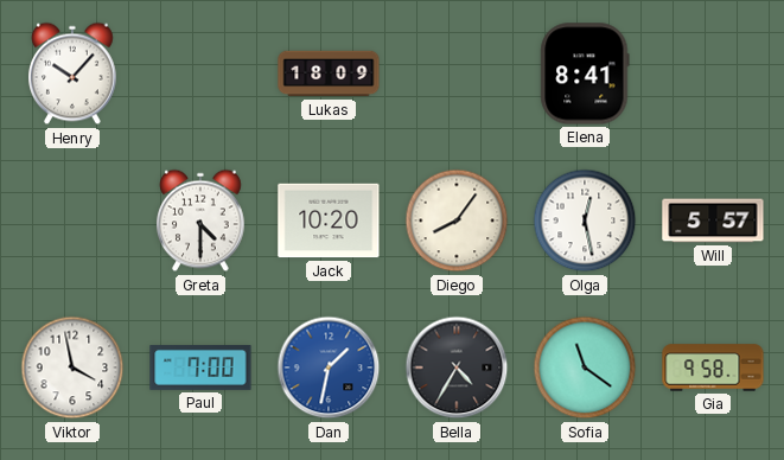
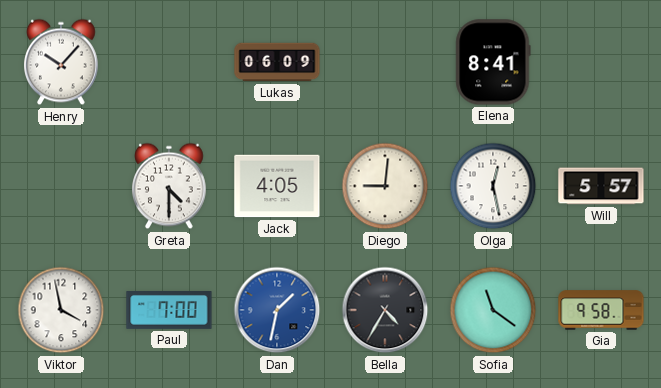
Lukas: 18:09 -> 06:09 (277, 62)
Jack: 10:20 -> 4:05 (277, 186)
Diego: 8:06 -> 9:01 (385, 186)
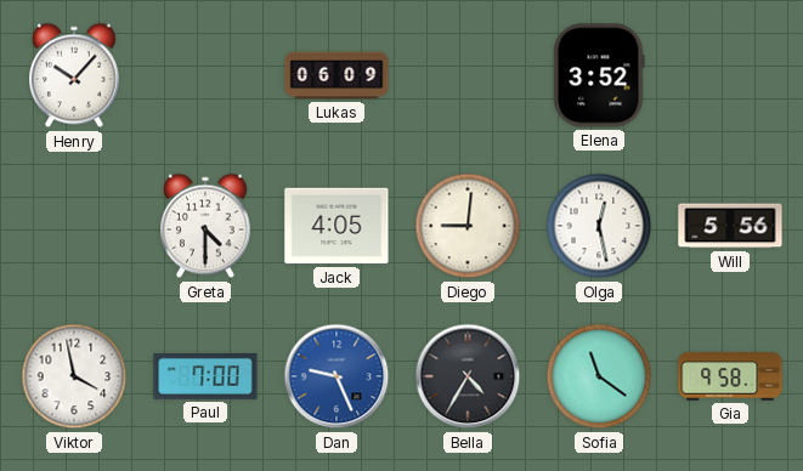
Elena: 8:41 -> 3:52 (599, 75)
Will: 5:57 -> 5:56 (730, 226)
Dan: 1:32 -> 9:26 (337, 376)
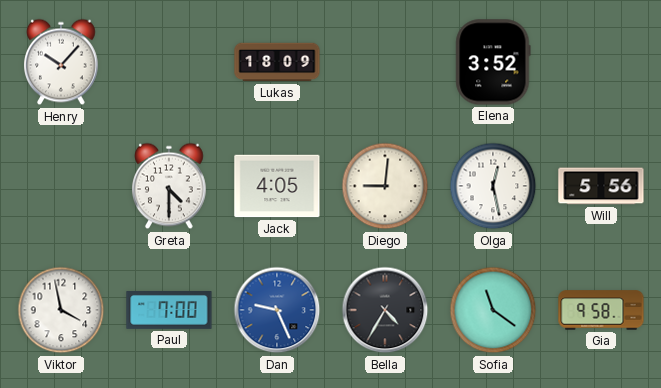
Lukas: 06:09 -> 18:09 (277, 62)
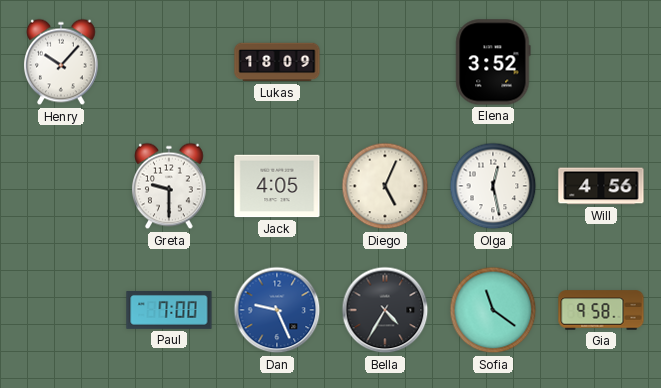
Greta: 4:30 -> 9:30 (170, 186)
Diego: 9:01 -> 5:04 (385, 186)
Will: 5:56 -> 4:56 (601, 186)
Viktor: 3:58 -> none (61, 310)
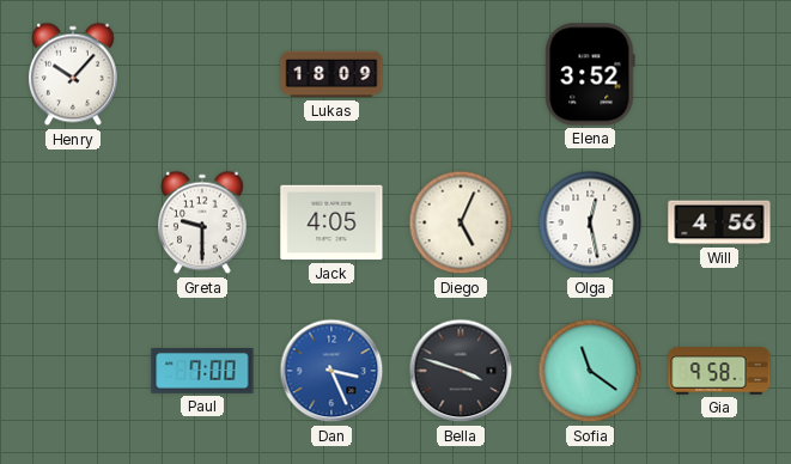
Dan: 9:26 -> 3:26 (331, 371)
Bella: 4:35 -> 3:48 (461, 371)
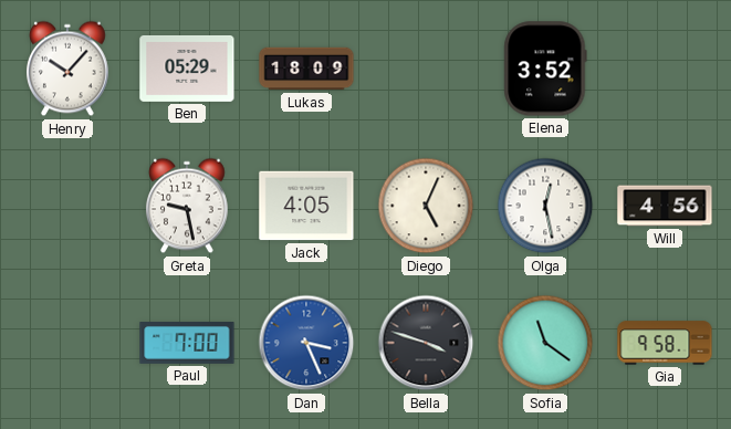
Ben: none -> 05:29 (187, 69)
Greta: 9:30 -> 9:28 (188, 206)
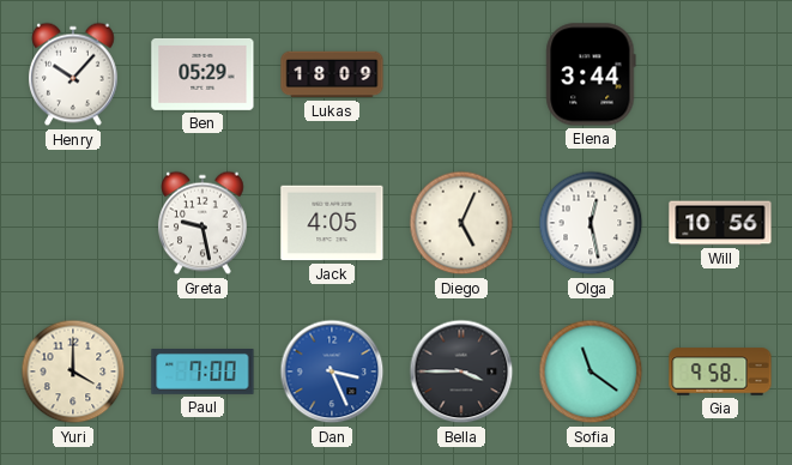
Elena: 3:52 -> 3:44 (591, 74)
Will: 4:56 -> 10:56 (720, 223)
Yuri: none -> 4:00 (73, 372)
Bella: 3:48 -> 3:45 (461, 372)
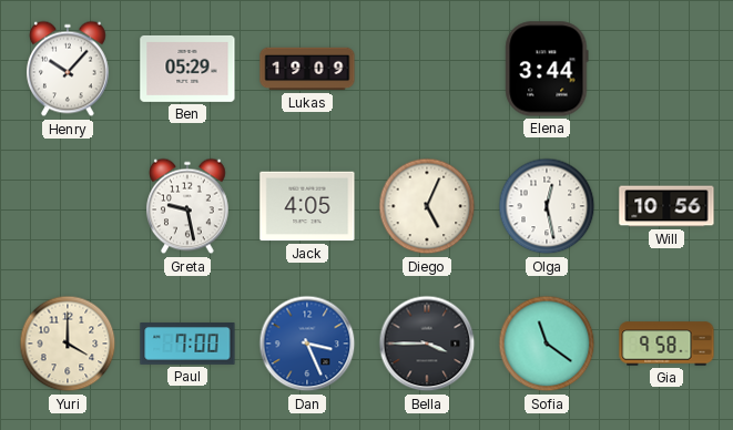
Lukas: 18:09 -> 19:09 (307, 69)
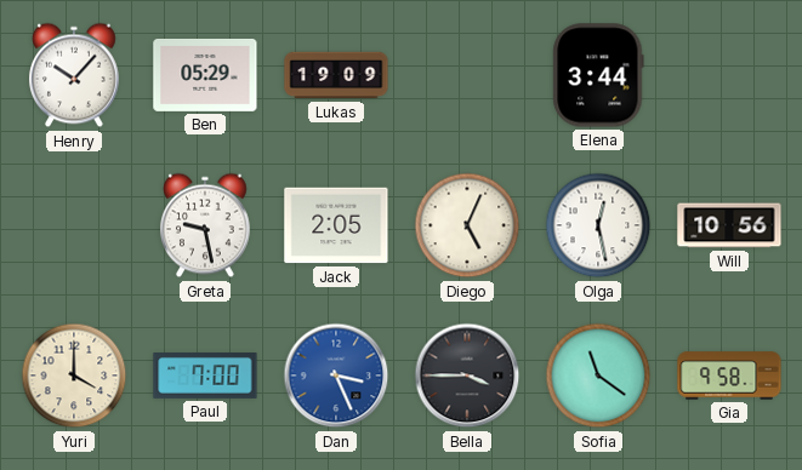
Jack: 4:05 -> 2:05 (336, 225)
